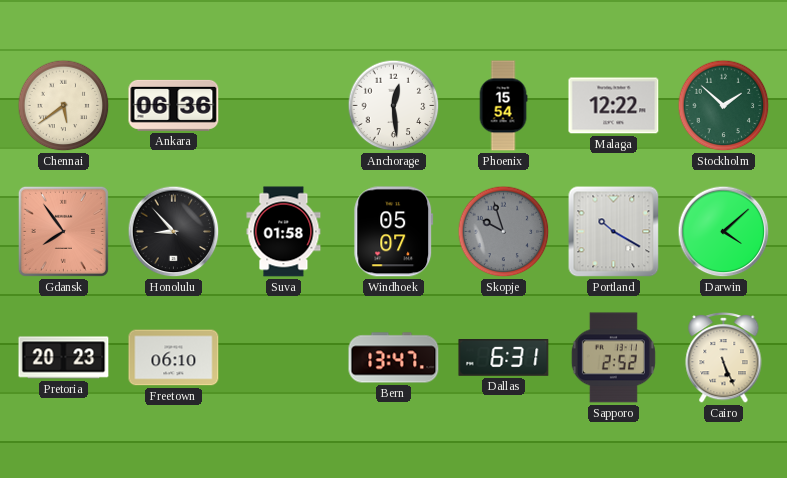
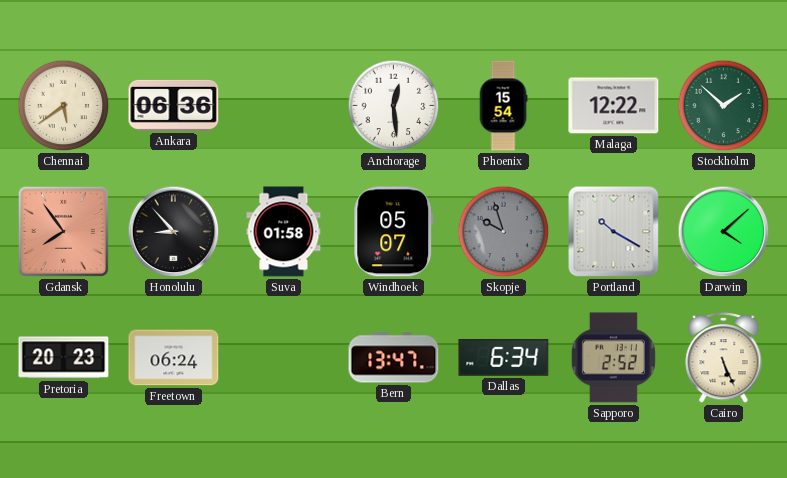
Freetown: 06:10 -> 06:24 (174, 358)
Dallas: 6:31 -> 6:34 (504, 358)
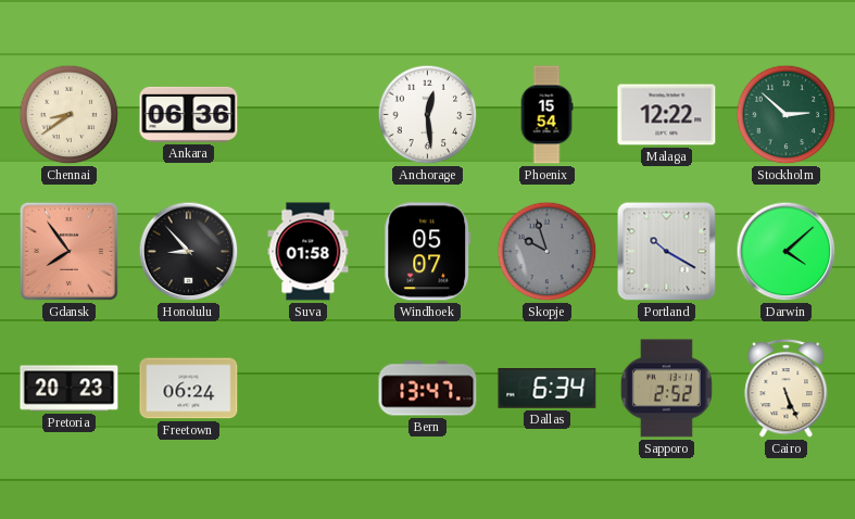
Chennai: 5:39 -> 8:39 (70, 115)
Stockholm: 1:52 -> 2:52 (787, 115)
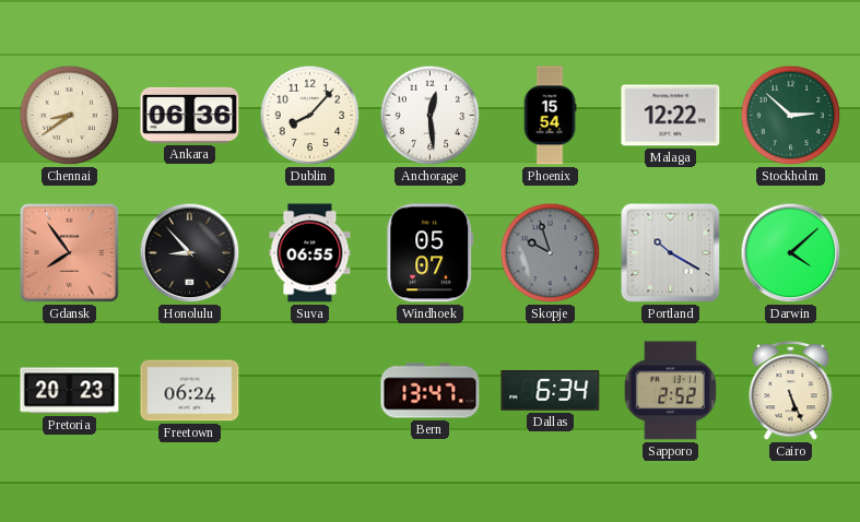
Dublin: none -> 8:07 (310, 116)
Suva: 01:58 -> 06:55 (310, 253)
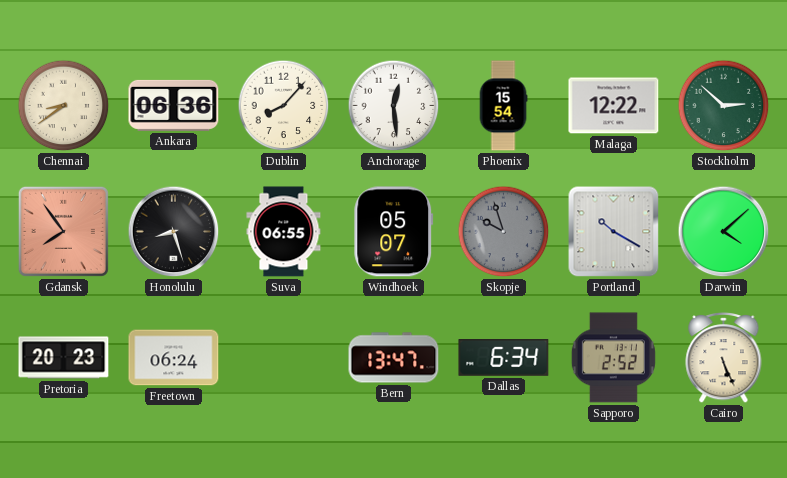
Honolulu: 8:53 -> 8:27 (174, 232)
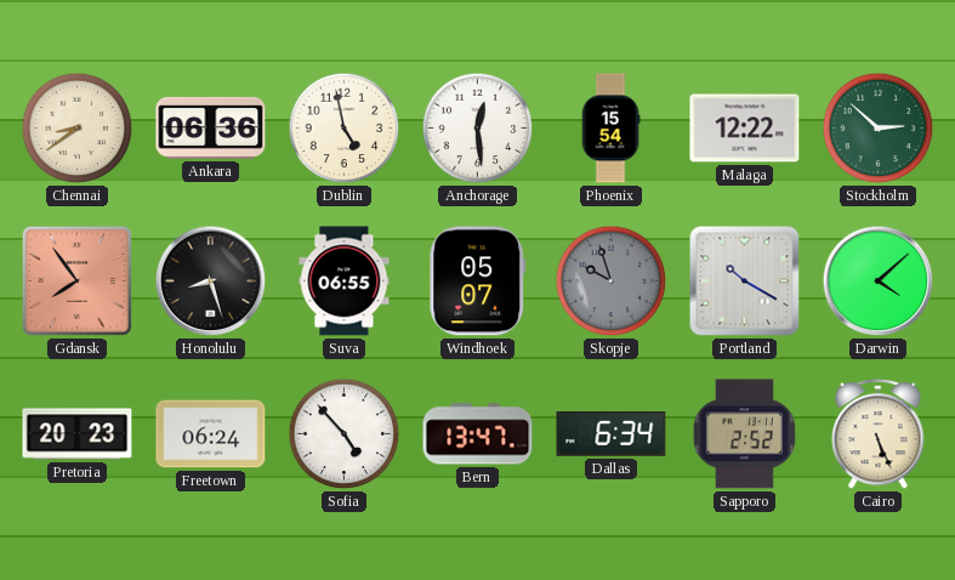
Dublin: 8:07 -> 4:58 (345, 129)
Sofia: none -> 4:53 (345, 434)
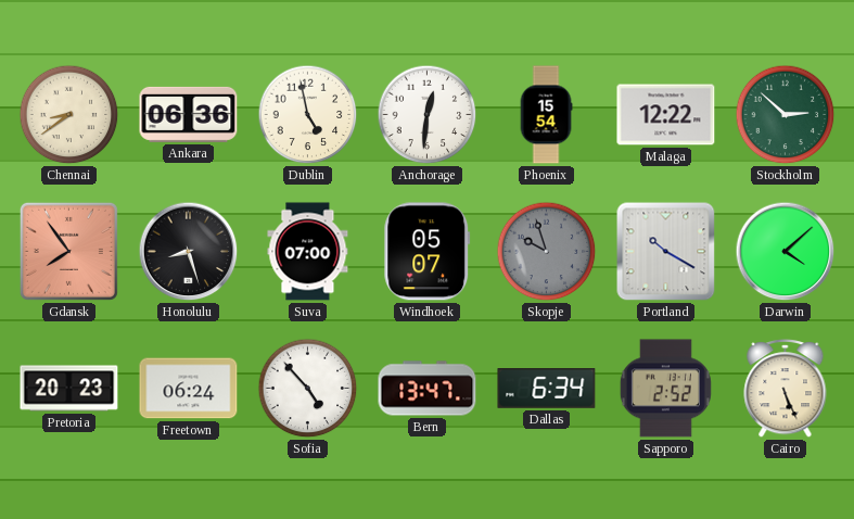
Anchorage: 12:29 -> 12:31 (428, 115)
Suva: 06:55 -> 07:00 (308, 252)
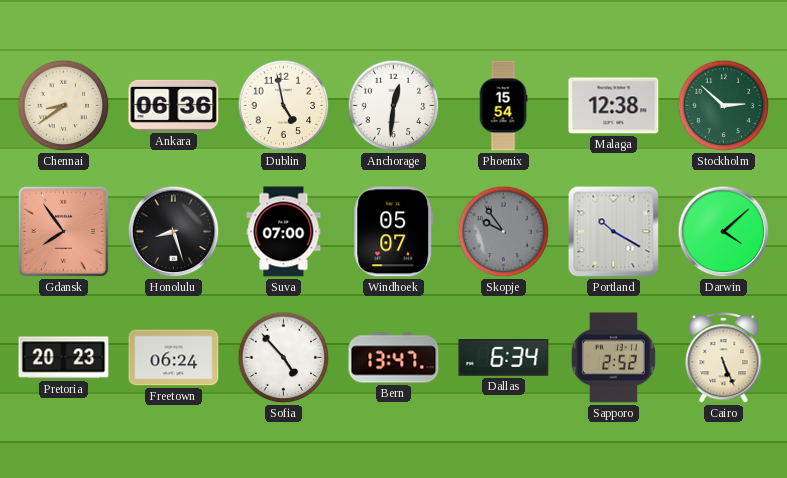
Malaga: 12:22 -> 12:38 (614, 106)
Skopje: 9:57 -> 9:54 (504, 232)
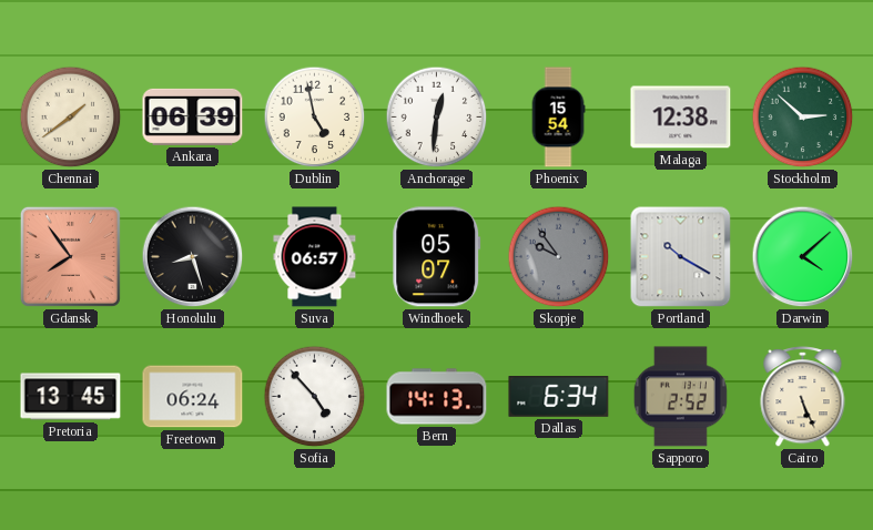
Chennai: 8:39 -> 1:39 (71, 118)
Ankara: 06:36 -> 06:39 (193, 116)
Suva: 07:00 -> 06:57 (315, 257)
Pretoria: 20:23 -> 13:45 (71, 397)
Bern: 13:47 -> 14:13 (437, 397)
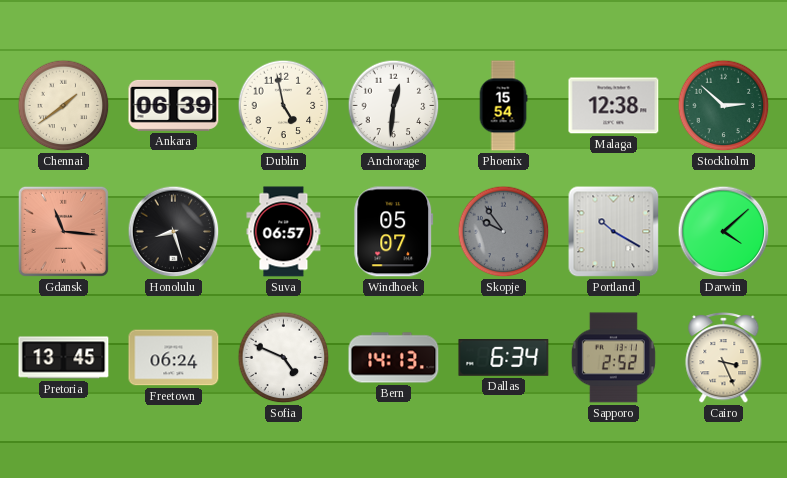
Gdansk: 7:54 -> 11:16 (63, 231)
Sofia: 4:53 -> 4:49 (284, 358)
Cairo: 5:26 -> 3:26 (724, 358)
